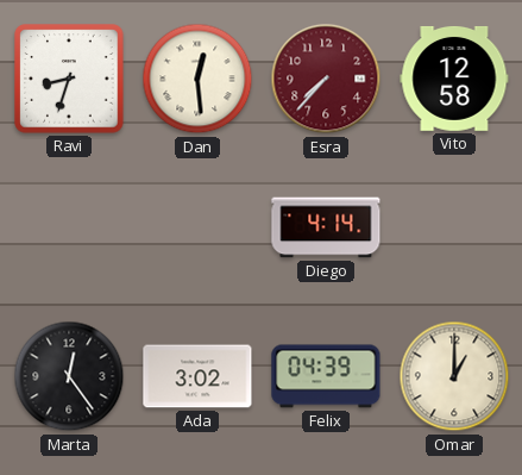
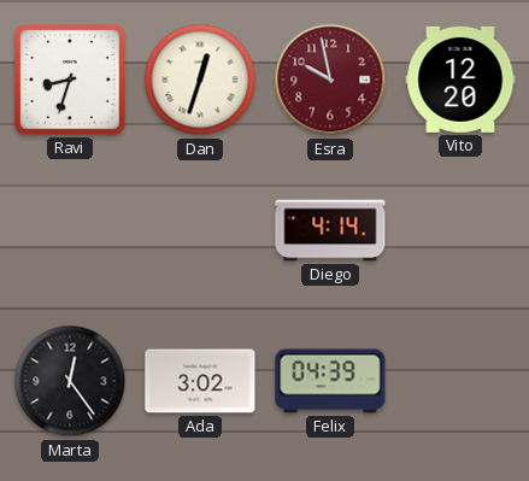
Dan: 12:29 -> 12:33 (200, 80)
Esra: 7:37 -> 9:58 (330, 80)
Vito: 12:58 -> 12:20 (460, 80)
Omar: 1:00 -> none (454, 376)
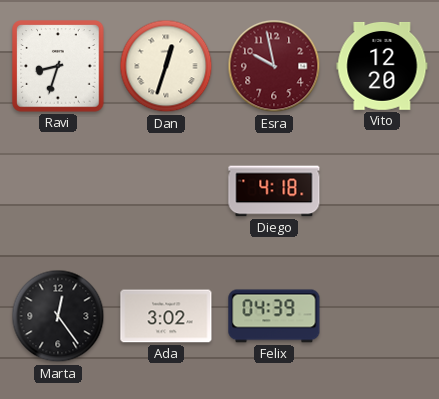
Diego: 4:14 -> 4:18 (274, 191)
